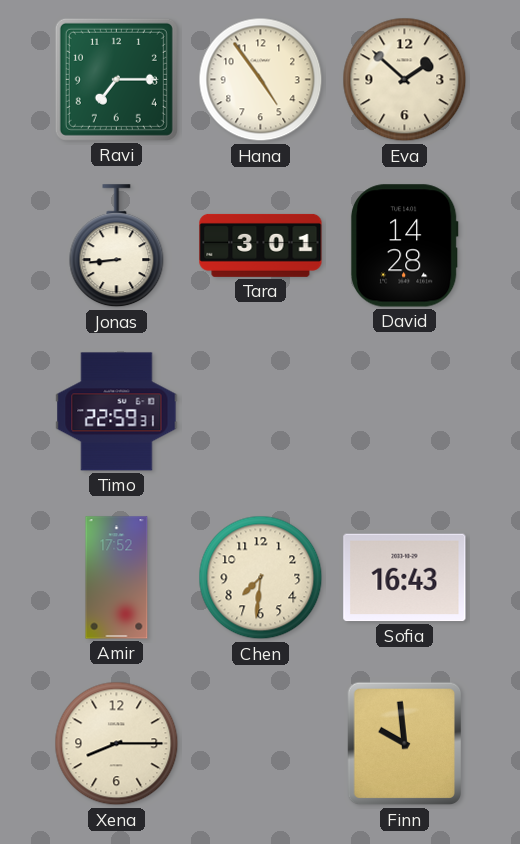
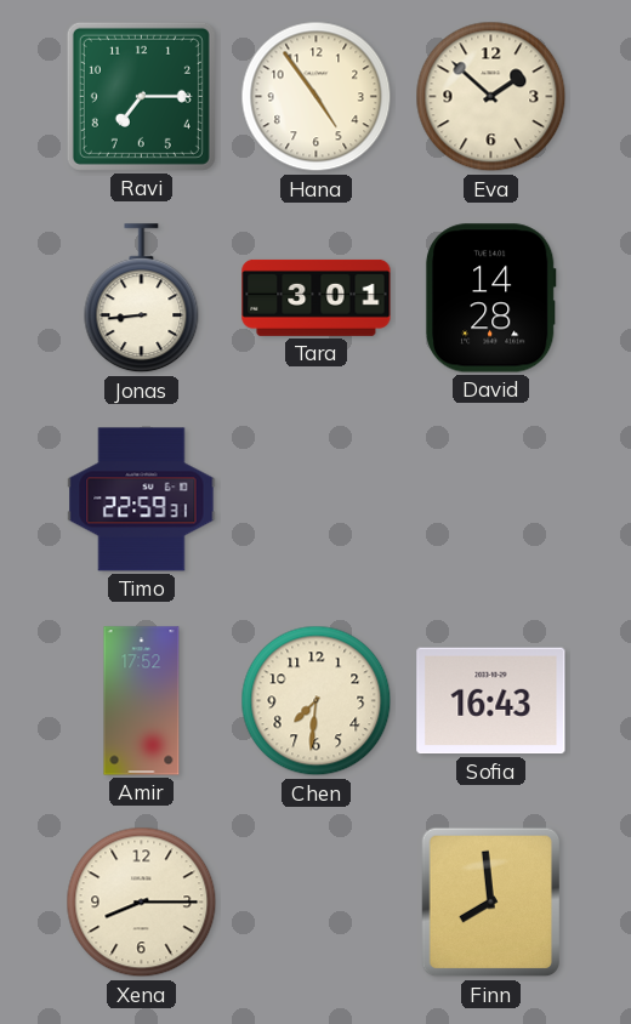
Finn: 9:59 -> 7:59 (491, 903)
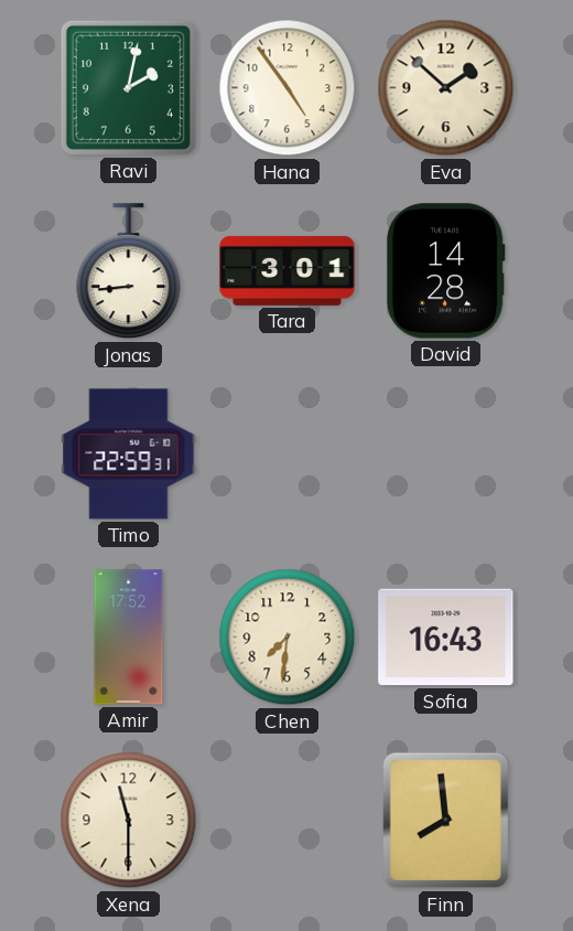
Ravi: 7:15 -> 2:02 (128, 87)
Xena: 8:15 -> 11:30 (129, 821)
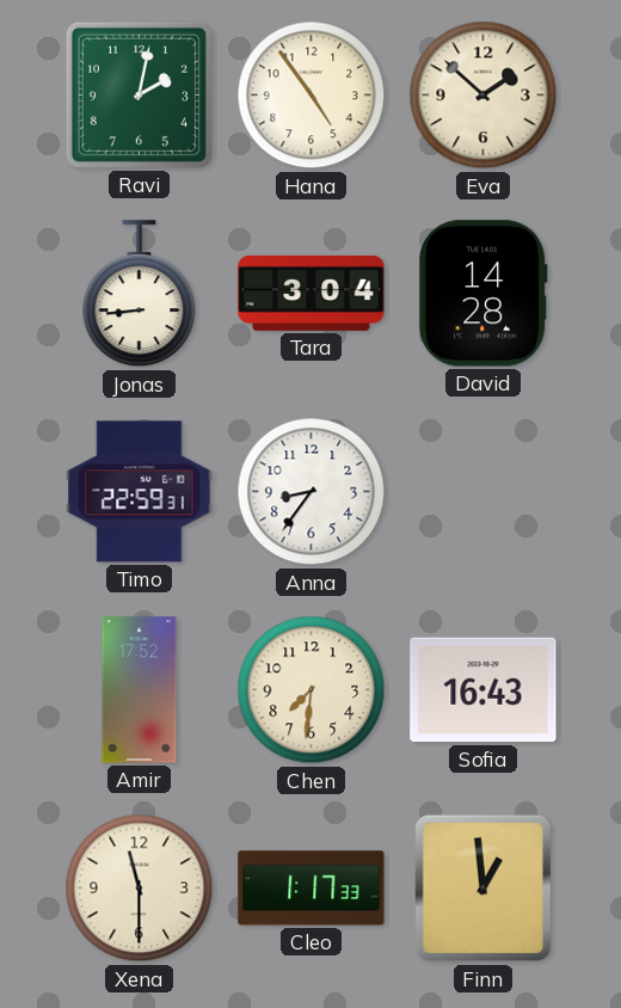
Tara: 3:01 -> 3:04 (312, 293)
Anna: none -> 8:36 (312, 492)
Cleo: none -> 1:17 (312, 889)
Finn: 7:59 -> 12:59 (484, 889)
